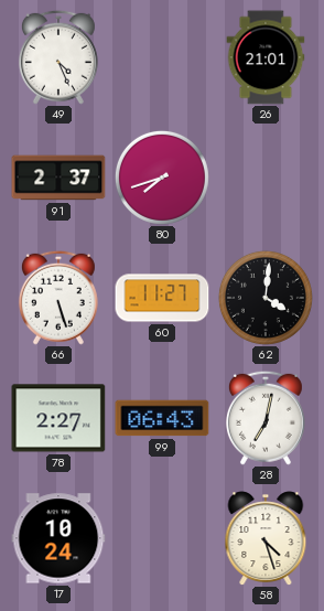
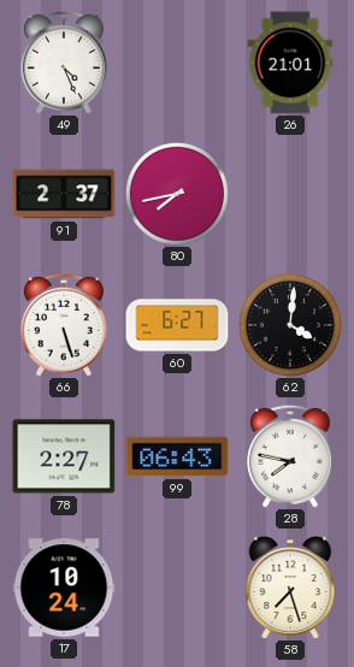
80: 7:42 -> 7:43 (177, 194)
60: 11:27 -> 6:27 (177, 325)
28: 7:02 -> 7:47 (290, 456)
58: 4:27 -> 7:27 (290, 588)
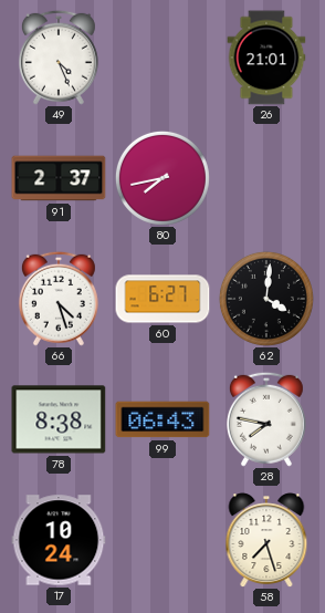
66: 5:27 -> 4:27 (59, 299)
78: 2:27 -> 8:38 (59, 419)
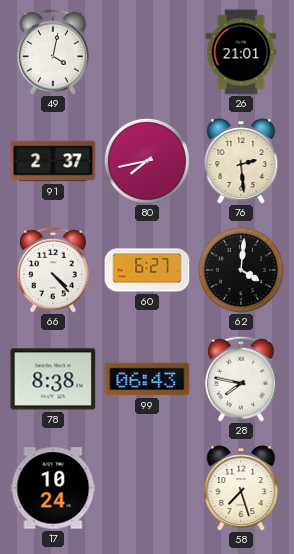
49: 4:26 -> 4:02 (53, 52)
76: none -> 2:29 (241, 161)
66: 4:27 -> 4:23 (53, 270)
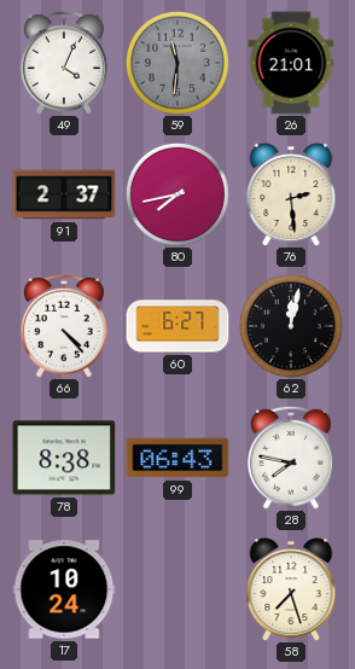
49: 4:02 -> 4:04 (64, 63)
59: none -> 11:31 (177, 63)
62: 4:01 -> 12:02 (291, 326)
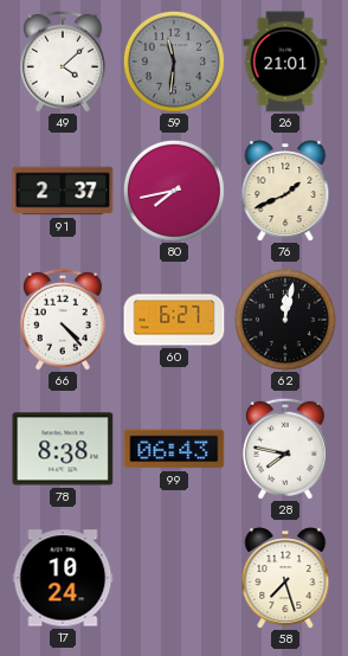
49: 4:04 -> 4:08 (63, 62)
76: 2:29 -> 1:41 (285, 191)
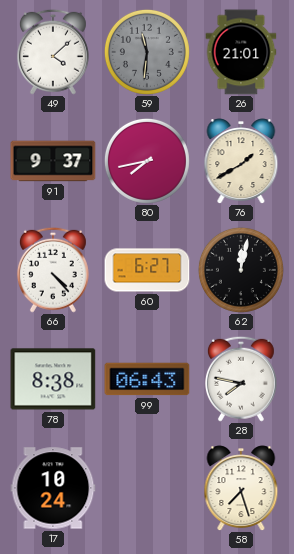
91: 2:37 -> 9:37 (53, 161)
76: 1:41 -> 1:40 (241, 161)
